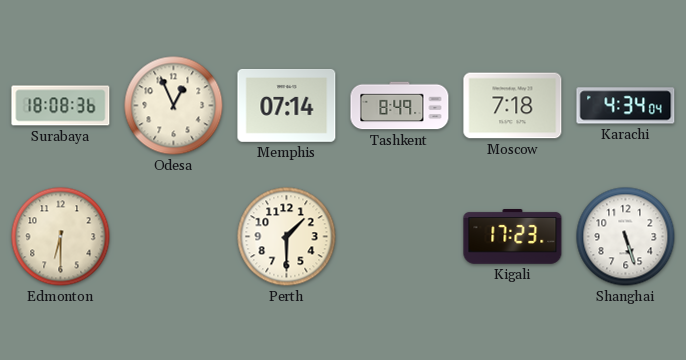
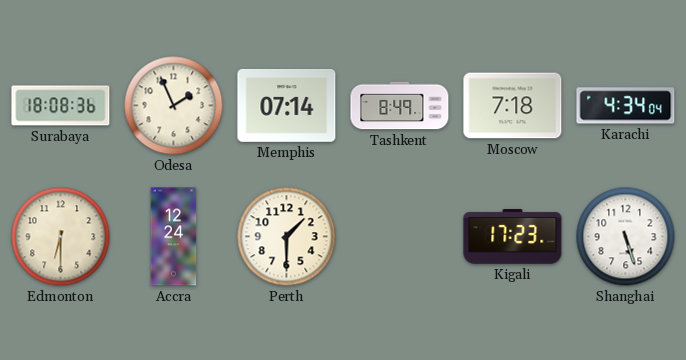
Odesa: 12:56 -> 1:56 (174, 106)
Accra: none -> 12:24 (174, 237)
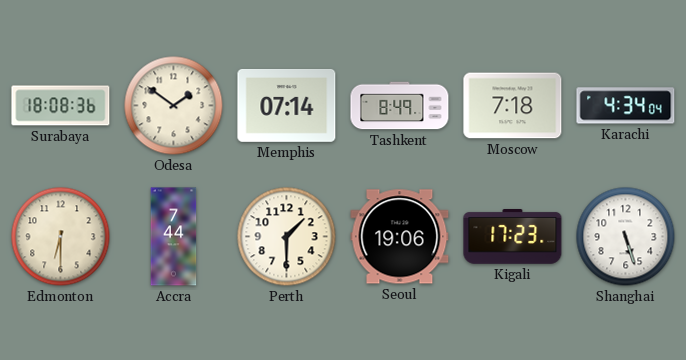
Odesa: 1:56 -> 1:51 (174, 106)
Accra: 12:24 -> 7:44 (174, 237)
Seoul: none -> 19:06 (400, 237)
